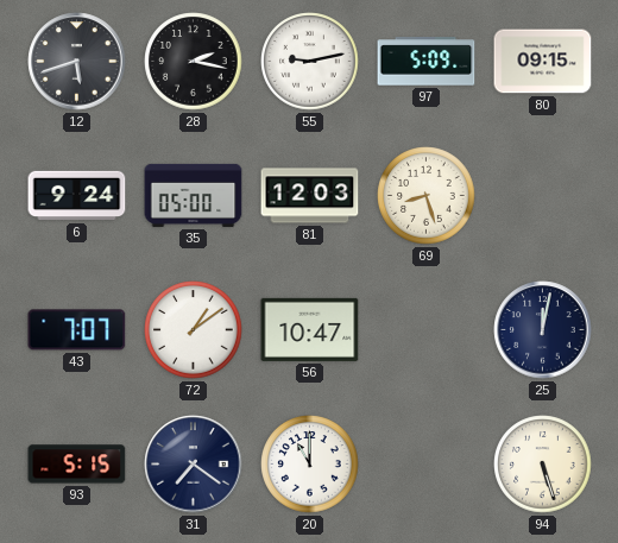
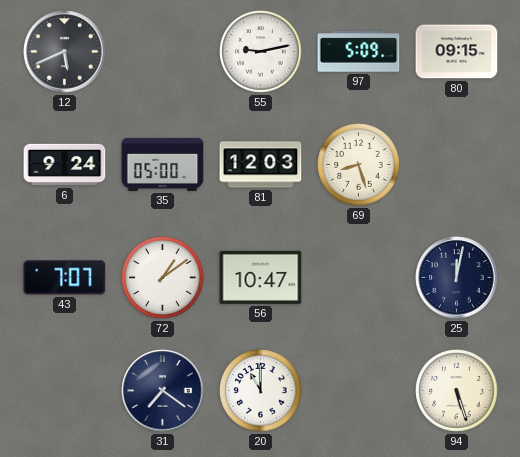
12: 5:42 -> 5:41 (65, 52)
28: 2:17 -> none (194, 62)
93: 5:15 -> none (77, 465)
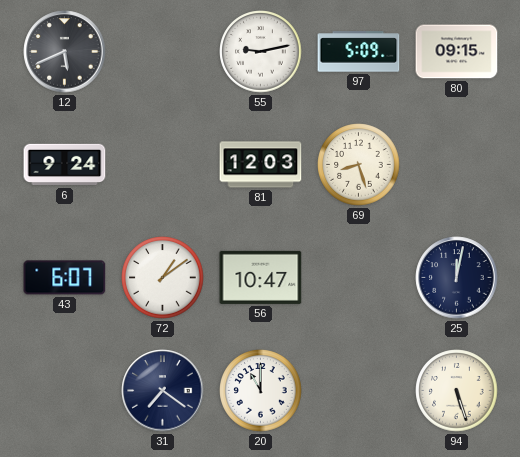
35: 05:00 -> none (163, 164)
43: 7:07 -> 6:07 (65, 278)
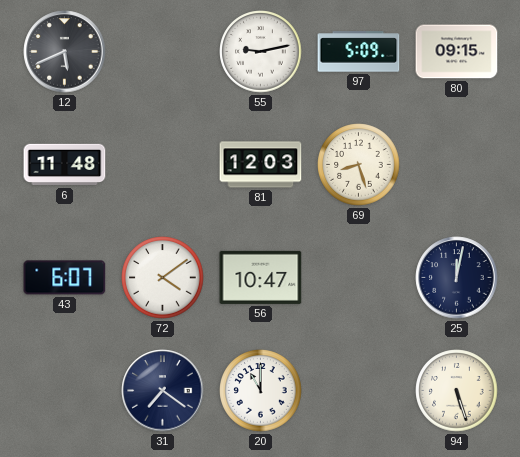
6: 9:24 -> 11:48 (65, 165)
72: 1:09 -> 4:09 (163, 278)
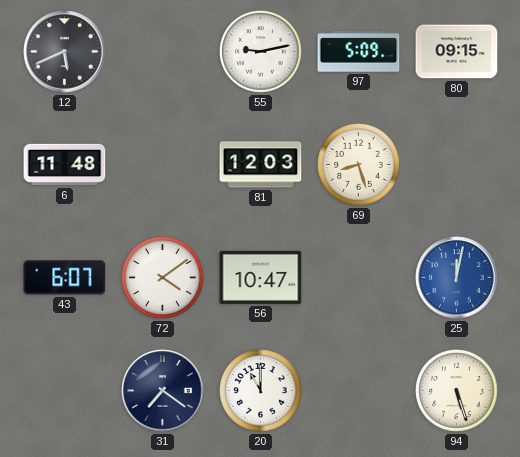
25 dial: navy -> blue (457, 278)
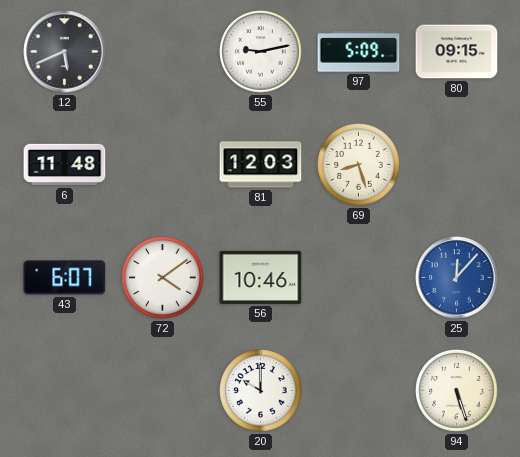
56: 10:47 -> 10:46 (261, 277)
25: 12:02 -> 12:07 (457, 278)
31: 7:21 -> none (163, 391)
20: 11:00 -> 10:00 (261, 391)
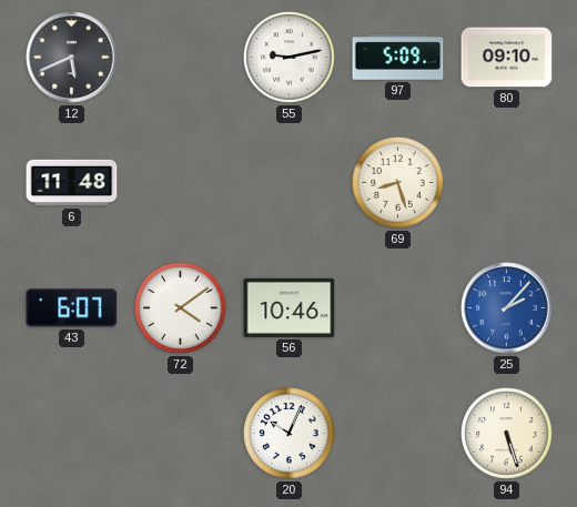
80: 09:15 -> 09:10 (507, 58)
81: 12:03 -> none (261, 165)
25: 12:07 -> 2:07 (507, 308)
20: 10:00 -> 10:04 (290, 434)
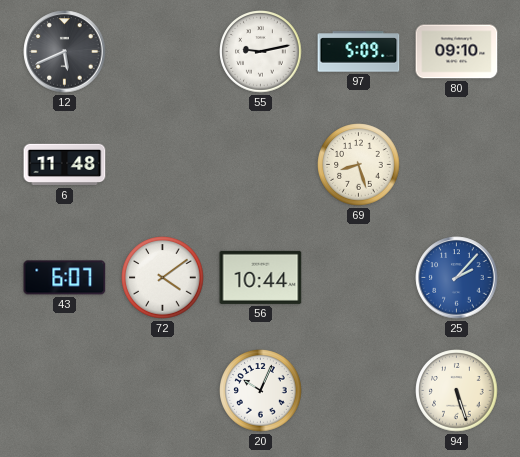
56: 10:46 -> 10:44 (261, 277)
